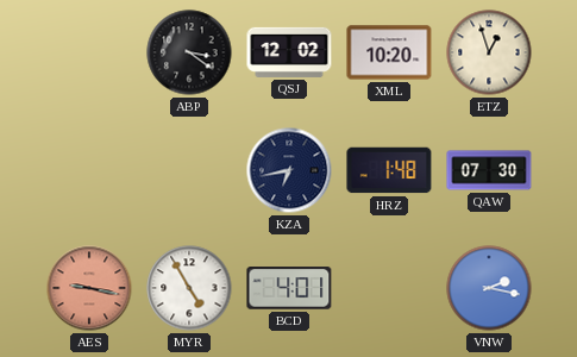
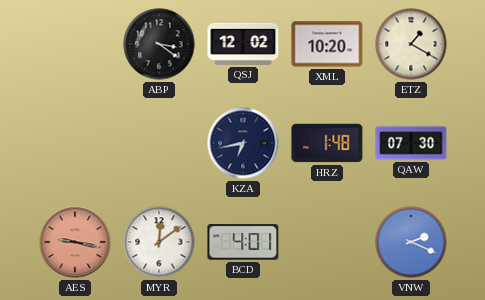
ETZ: 12:57 -> 1:20 (411, 44)
MYR: 4:55 -> 12:09 (159, 242)
VNW: 2:17 -> 2:19 (411, 242)
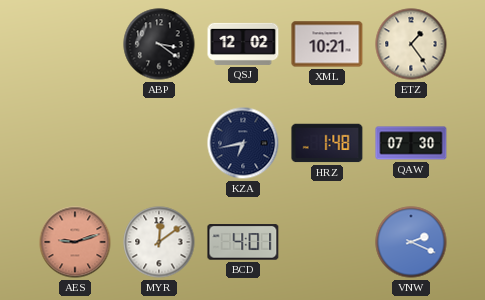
XML: 10:20 -> 10:21 (327, 44)
ETZ: 1:20 -> 1:24 (411, 44)
AES: 9:17 -> 9:12 (75, 242)
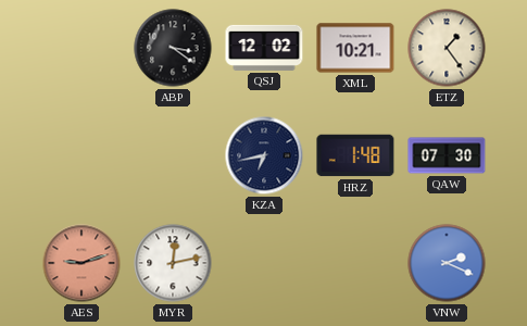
MYR: 12:09 -> 12:13 (173, 263)
BCD: 4:01 -> none (243, 242)
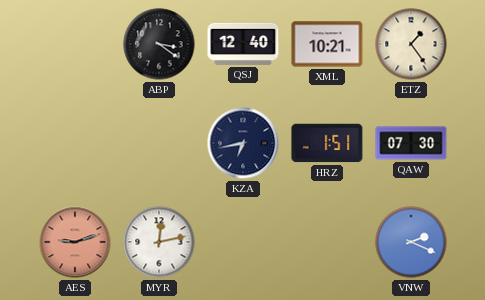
QSJ: 12:02 -> 12:40 (243, 44)
HRZ: 1:48 -> 1:51 (327, 143)
